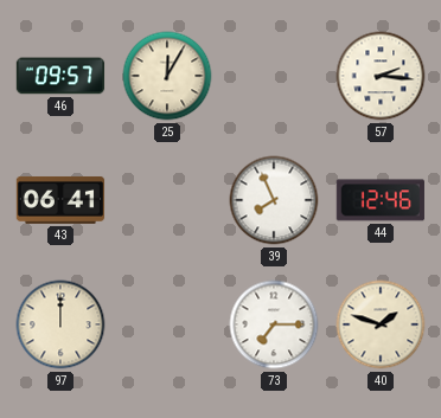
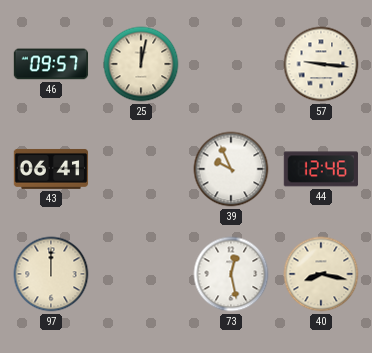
25: 12:05 -> 12:02 (141, 64)
57: 2:16 -> 9:16 (321, 64)
39: 7:56 -> 9:56 (231, 169)
73: 7:15 -> 12:28 (231, 274)
40: 1:48 -> 8:17 (321, 274)
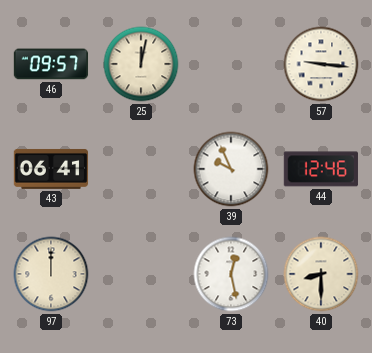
40: 8:17 -> 8:30 (321, 274)
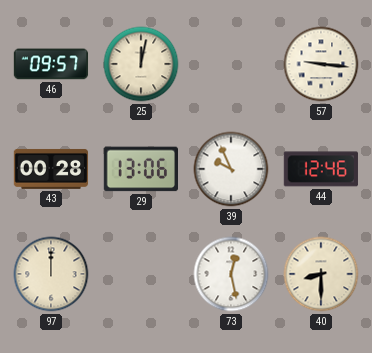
43: 06:41 -> 00:28 (51, 169)
29: none -> 13:06 (140, 169)
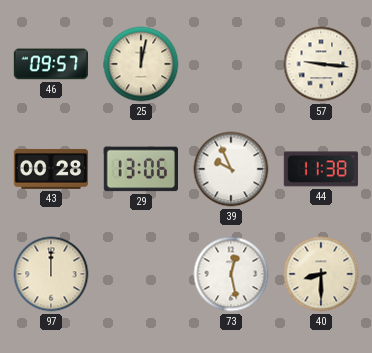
44: 12:46 -> 11:38 (320, 169)
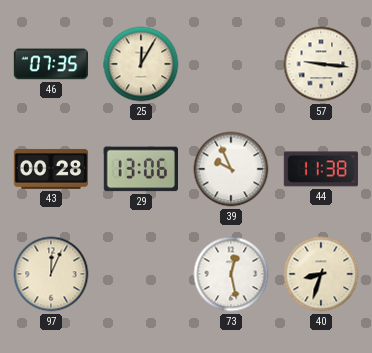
46: 09:57 -> 07:35 (51, 64)
25: 12:02 -> 12:05 (141, 64)
97: 12:00 -> 12:04 (51, 274)
40: 8:30 -> 8:33 (321, 274)
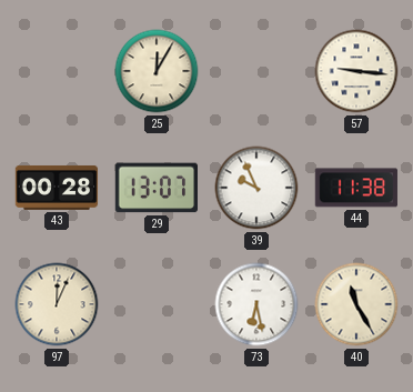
46: 07:35 -> none (51, 64)
29: 13:06 -> 13:07 (155, 188)
73: 12:28 -> 6:28 (256, 304)
40: 8:33 -> 11:25 (356, 304)
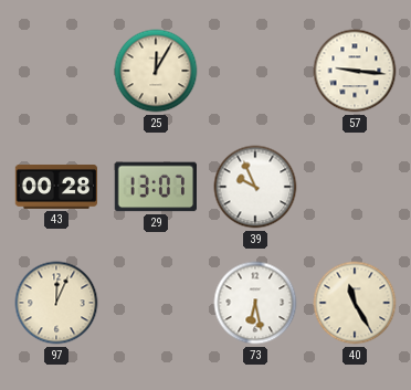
44: 11:38 -> none (355, 188)
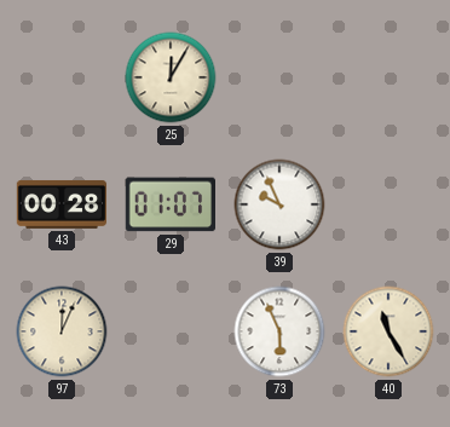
57: 9:16 -> none (355, 71)
29: 13:07 -> 01:07 (169, 204)
73: 6:28 -> 5:56 (279, 331)
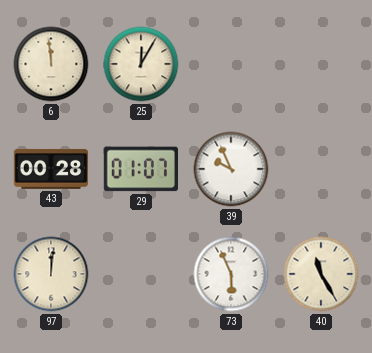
6: none -> 11:59 (51, 64)
97: 12:04 -> 12:01 (51, 274)
